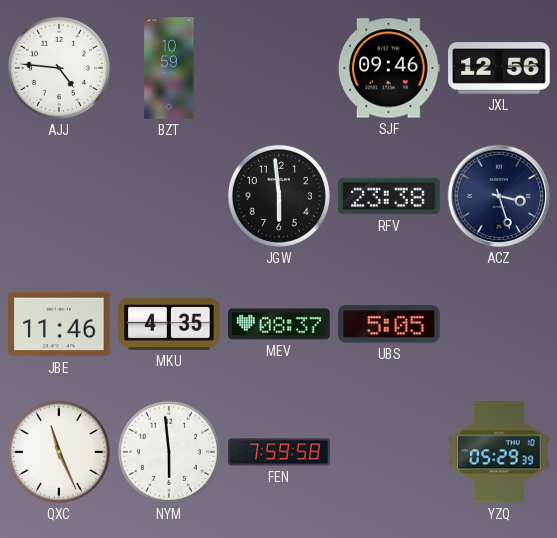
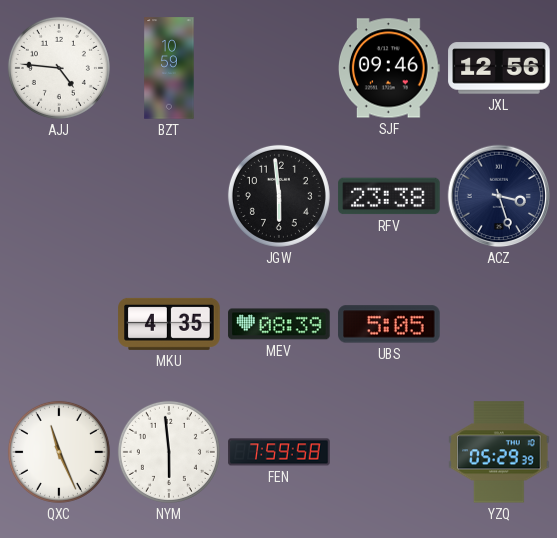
JBE: 11:46 -> none (59, 324)
MEV: 08:37 -> 08:39 (279, 324)
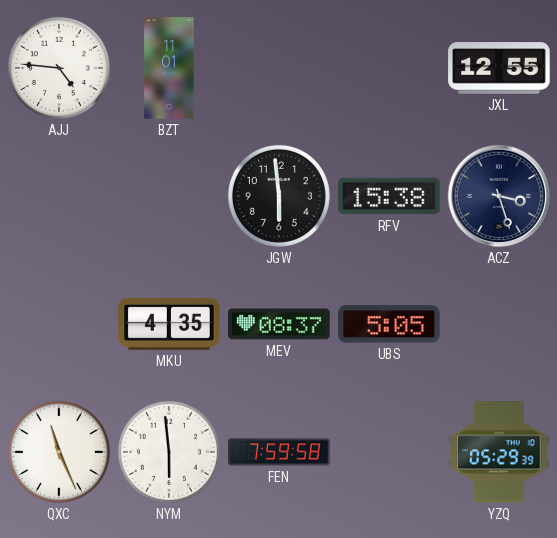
BZT: 10:59 -> 11:01 (169, 68)
SJF: 09:46 -> none (390, 68)
JXL: 12:56 -> 12:55 (499, 68)
RFV: 23:38 -> 15:38 (389, 196)
MEV: 08:39 -> 08:37 (279, 324)
